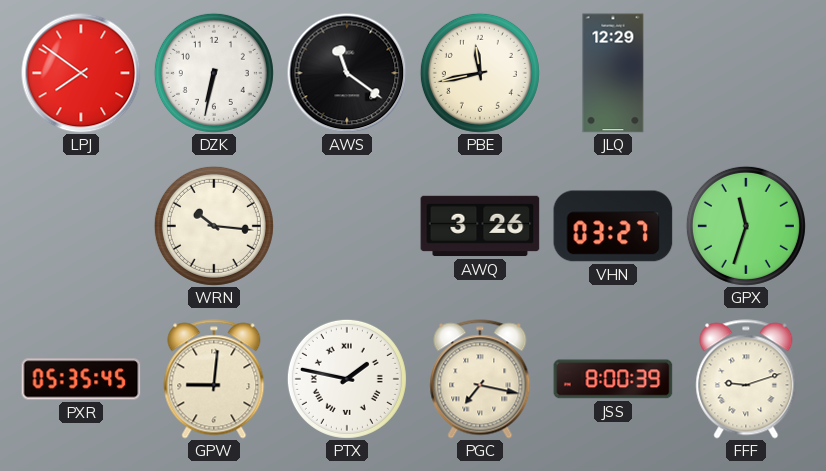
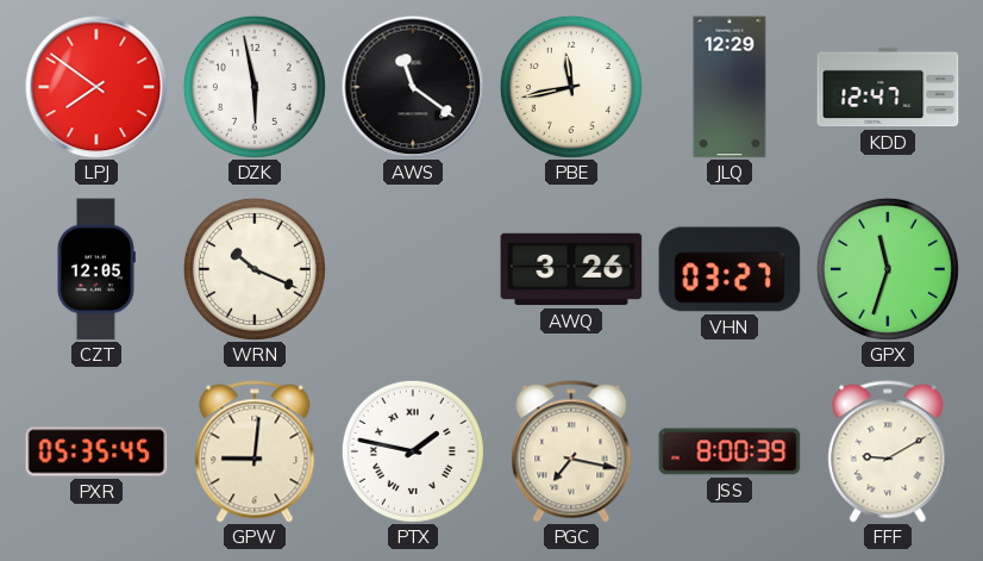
DZK: 6:32 -> 5:58 (255, 87)
KDD: none -> 12:47 (888, 87)
CZT: none -> 12:05 (95, 269)
WRN: 10:16 -> 10:19 (255, 269)
FFF: 9:12 -> 9:10 (888, 451)
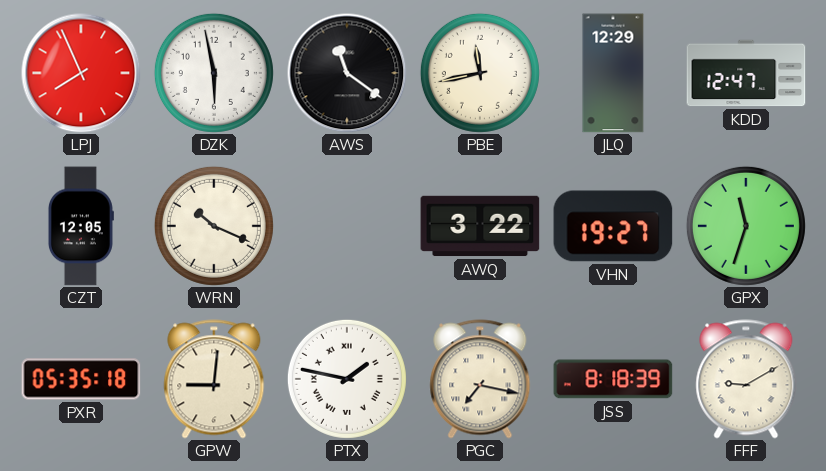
LPJ: 7:51 -> 7:56 (81, 73)
AWQ: 3:26 -> 3:22 (480, 226)
VHN: 03:27 -> 19:27 (613, 226)
PXR: 05:35:45 -> 05:35:18 (81, 379)
JSS: 8:00 -> 8:18 (613, 379)
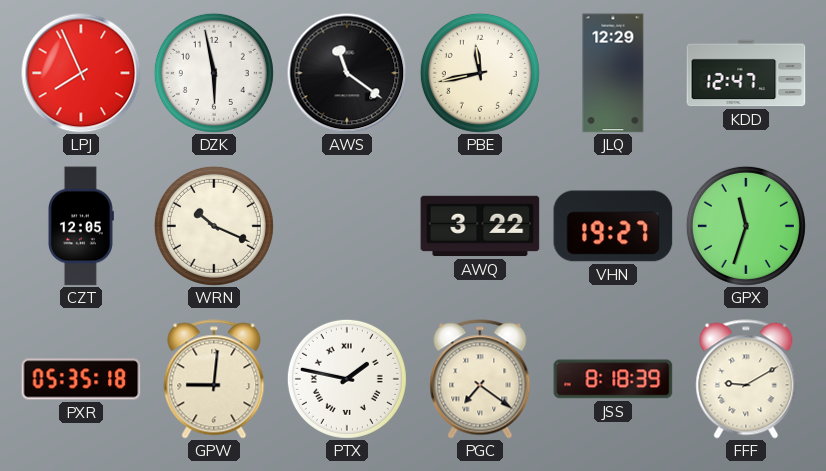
PGC: 7:17 -> 7:21 (480, 379)
